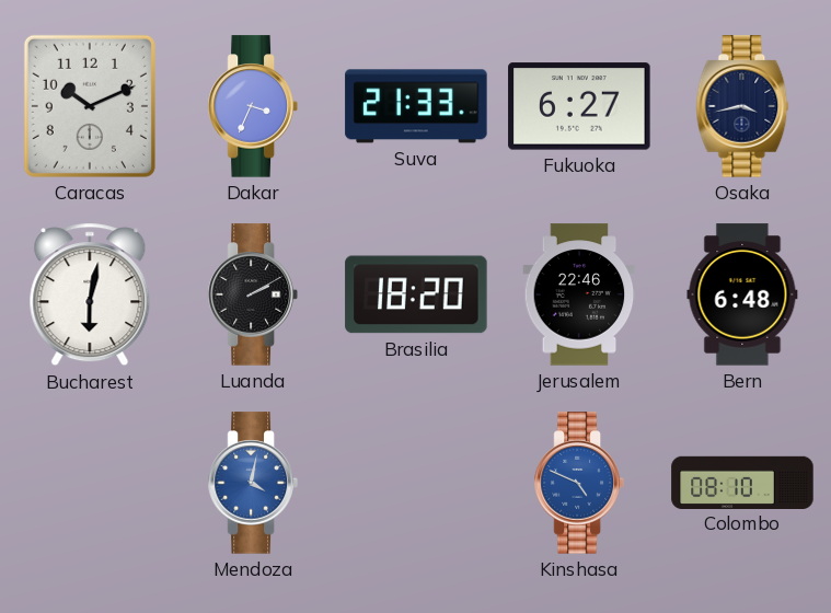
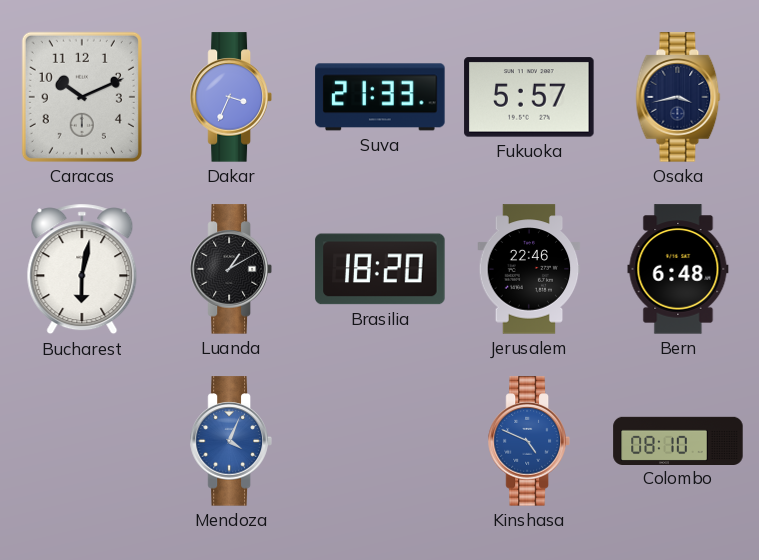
Fukuoka: 6:27 -> 5:57 (529, 97)
Luanda: 2:10 -> 1:10 (231, 269)
Mendoza: 4:02 -> 4:04 (231, 441)
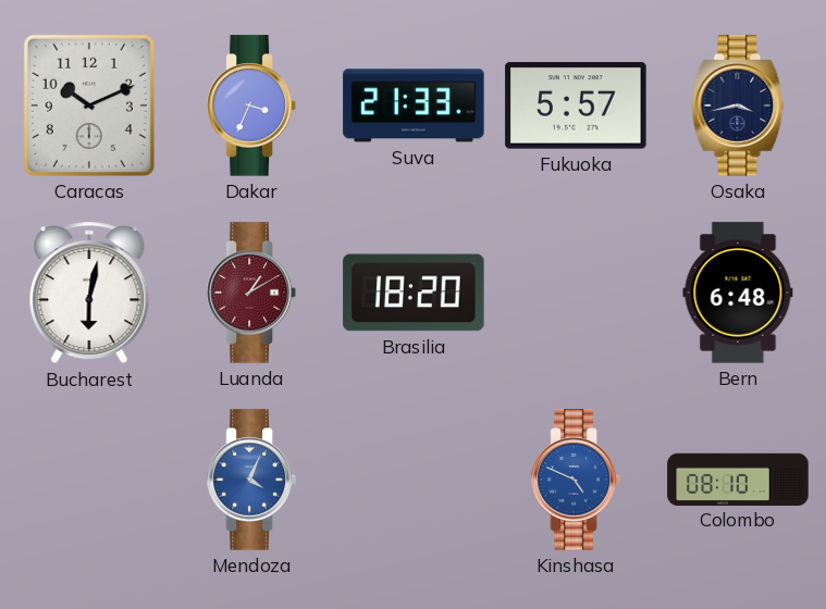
Luanda dial: black -> burgundy (251, 293)
Jerusalem: 22:46 -> none (529, 269)
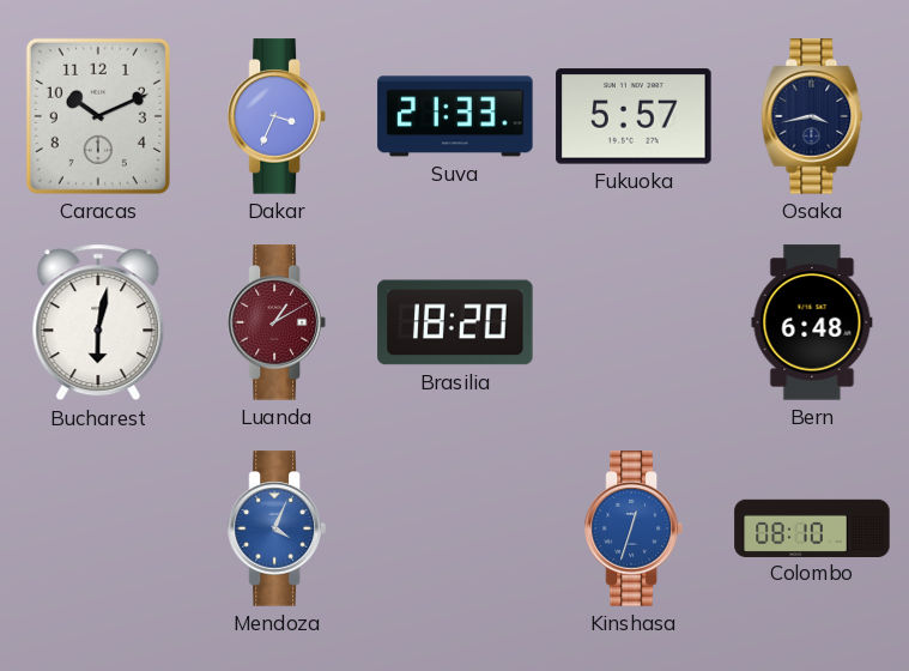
Kinshasa: 4:49 -> 12:33 (634, 528)
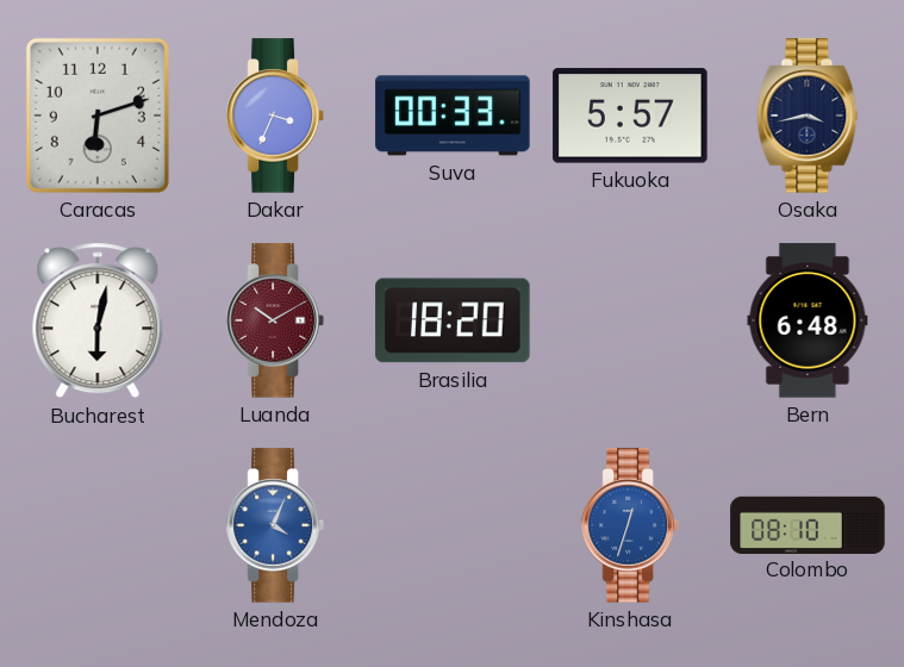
Caracas: 10:11 -> 6:12 (98, 116)
Suva: 21:33 -> 00:33 (453, 116)
Luanda: 1:10 -> 10:10 (275, 320)
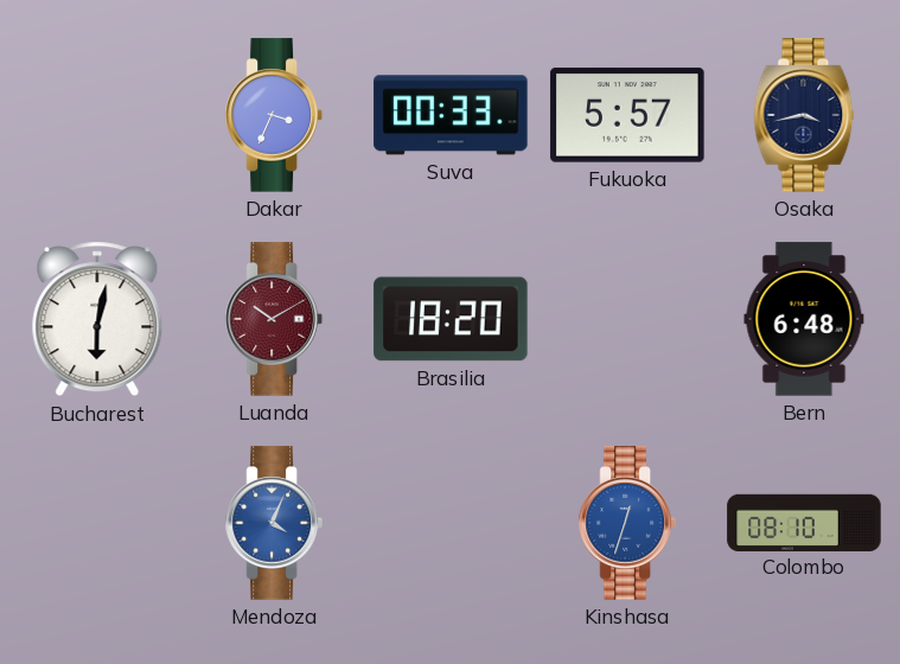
Caracas: 6:12 -> none (98, 116)
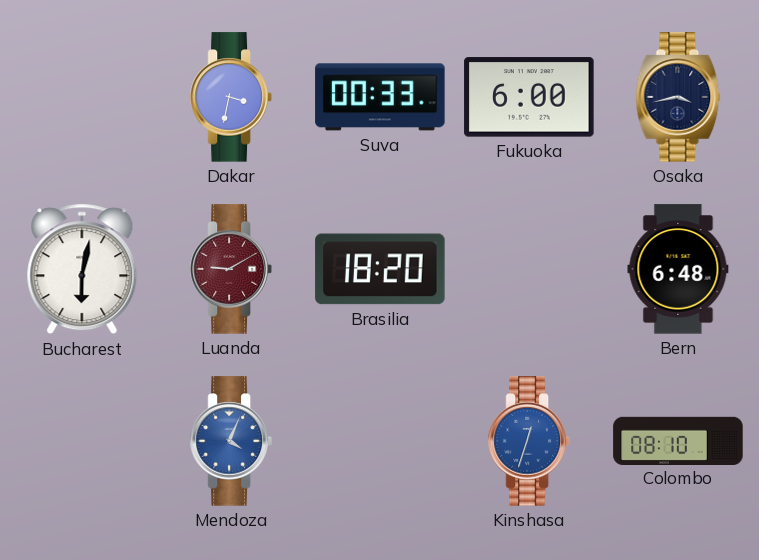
Dakar: 3:34 -> 3:32 (231, 97)
Fukuoka: 5:57 -> 6:00 (529, 97)
Luanda: 10:10 -> 9:10 (231, 269)
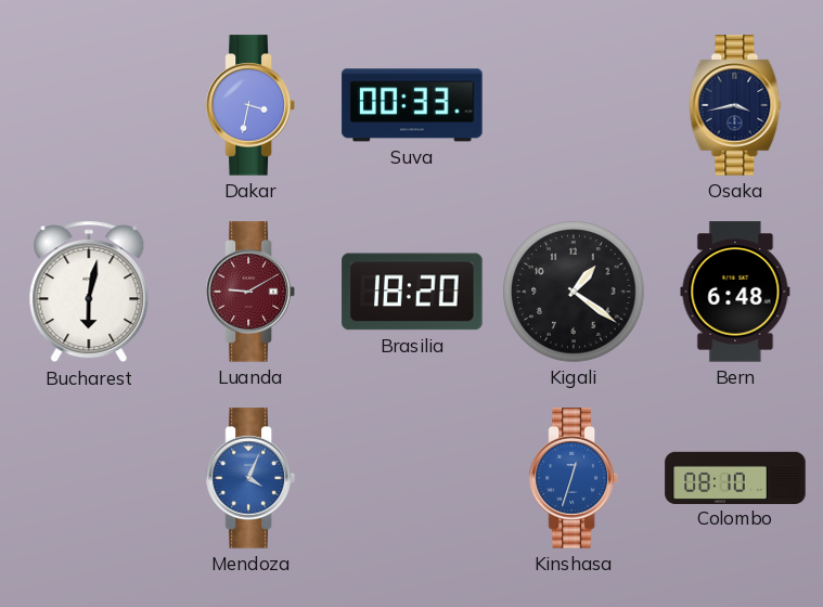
Fukuoka: 6:00 -> none (529, 97)
Kigali: none -> 1:21 (574, 292)
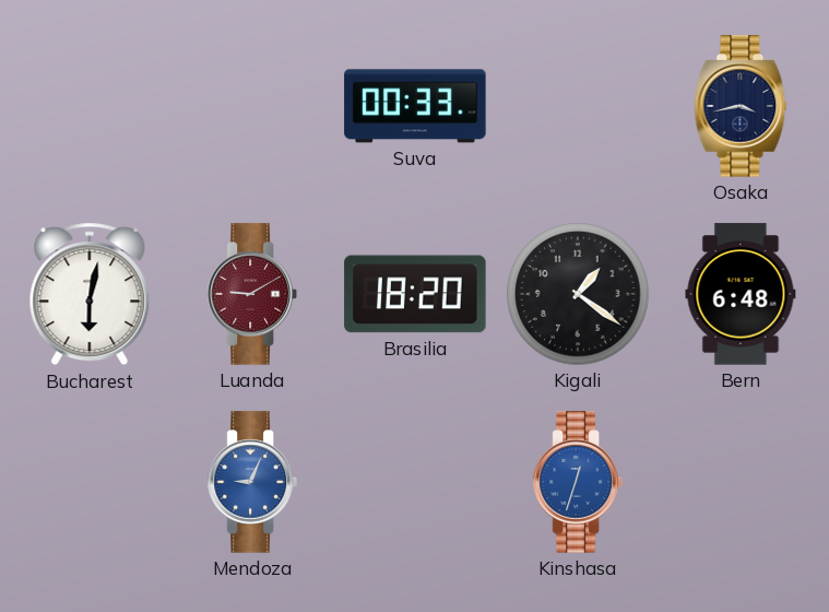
Dakar: 3:32 -> none (250, 105)
Mendoza: 4:04 -> 9:04 (252, 482)
Colombo: 08:10 -> none (735, 477)
